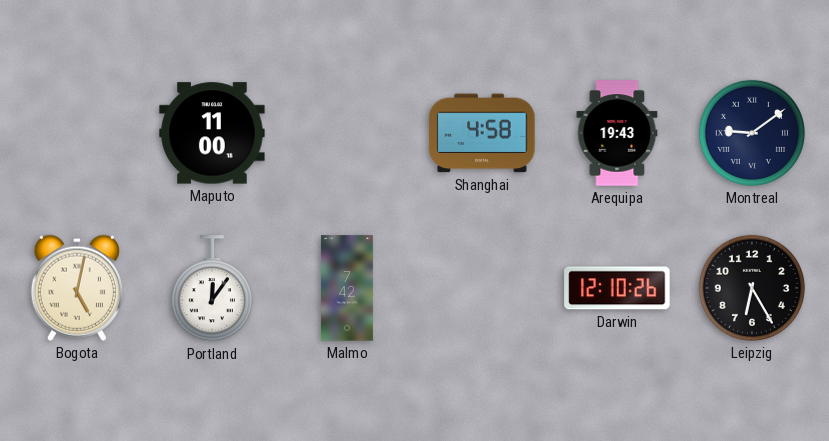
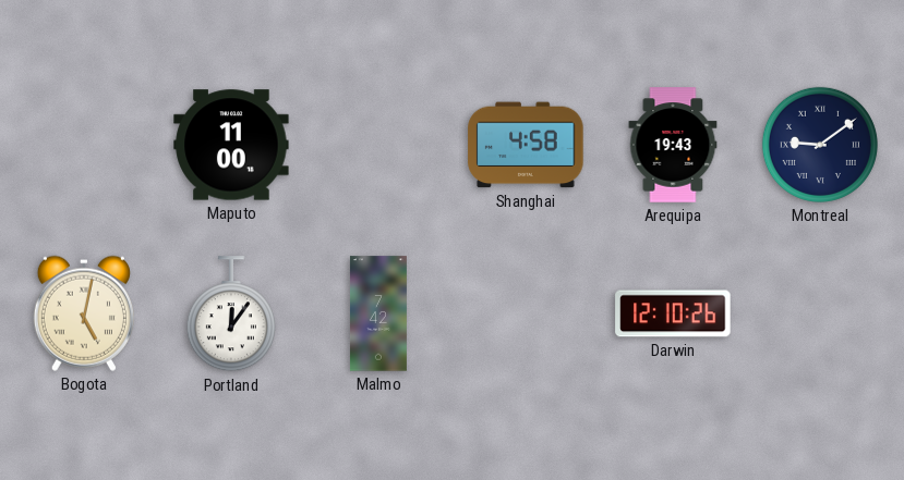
Leipzig: 6:25 -> none (752, 288)
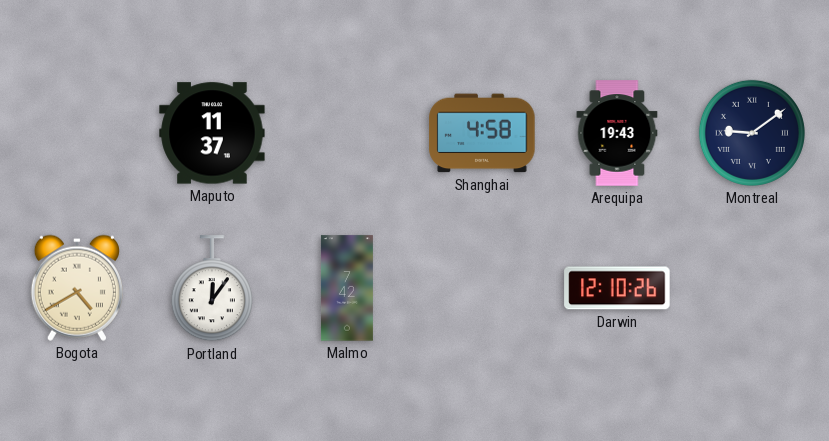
Maputo: 11:00 -> 11:37 (212, 133)
Bogota: 5:02 -> 4:40 (77, 288)
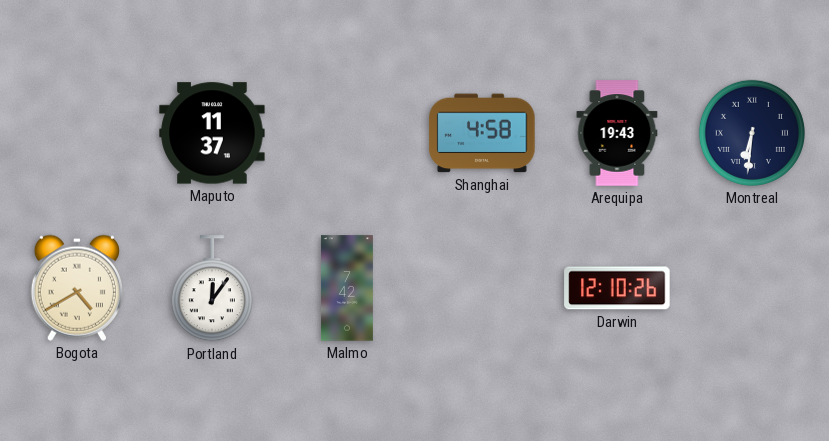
Montreal: 9:09 -> 6:31 (752, 133)
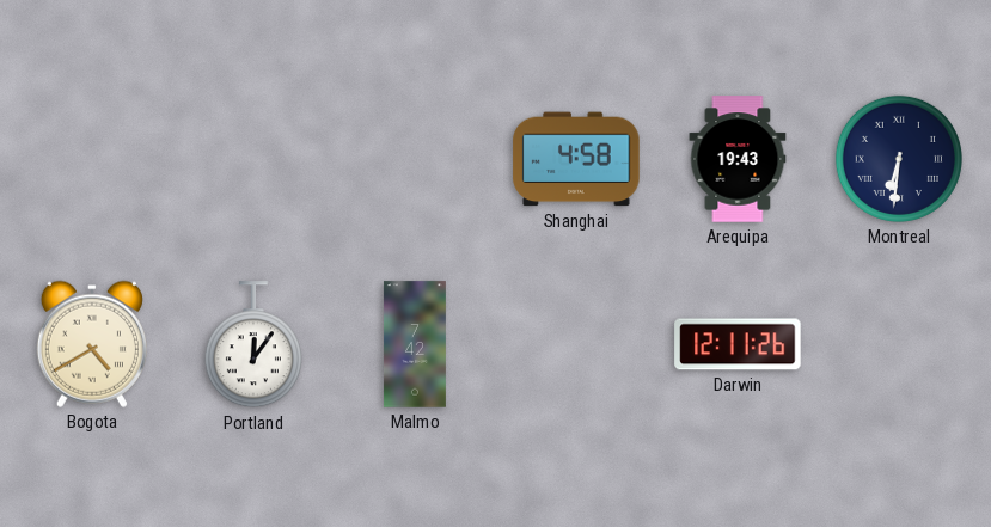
Maputo: 11:37 -> none (212, 133)
Darwin: 12:10 -> 12:11 (738, 344)
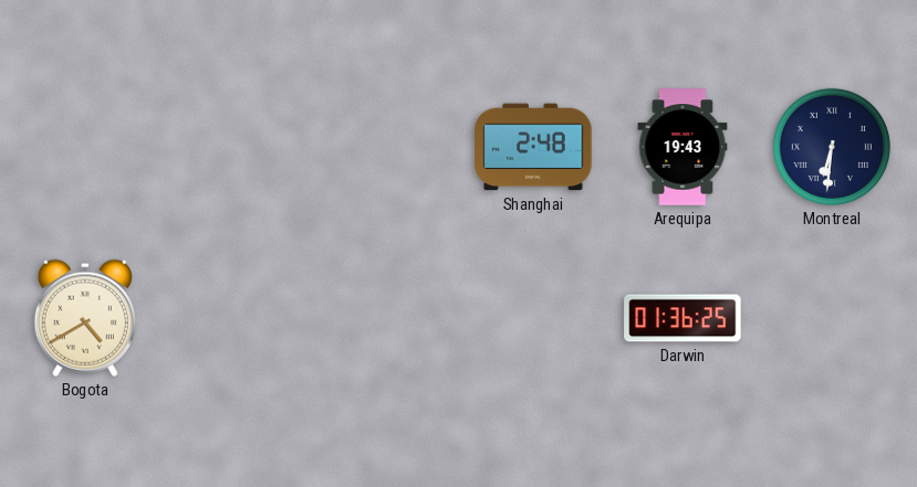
Shanghai: 4:58 -> 2:48 (533, 147)
Portland: 12:06 -> none (253, 345)
Malmo: 7:42 -> none (415, 344)
Darwin: 12:11 -> 01:36 (682, 318)
